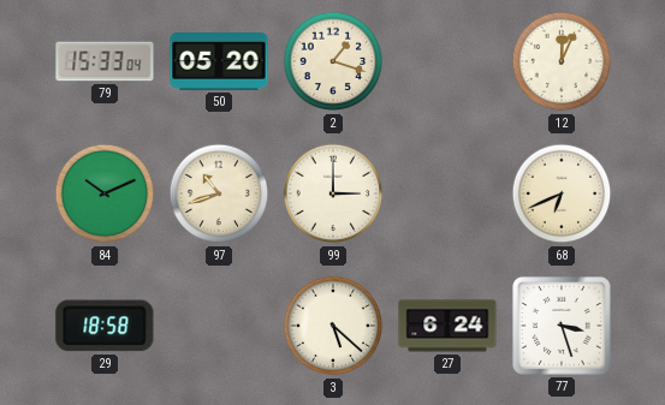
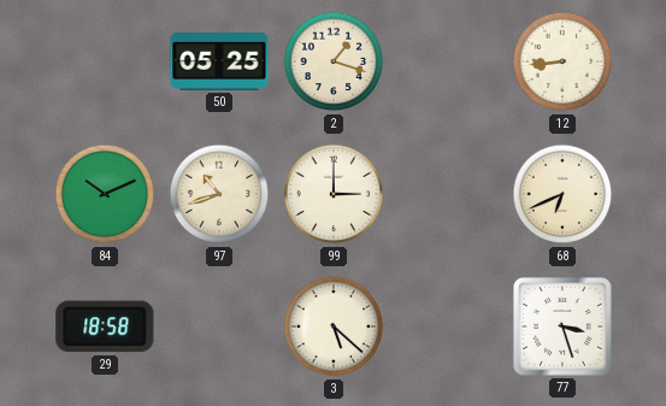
79: 15:33 -> none (105, 61)
50: 05:20 -> 05:25 (219, 63)
12: 12:04 -> 8:44 (562, 61)
27: 6:24 -> none (447, 326)
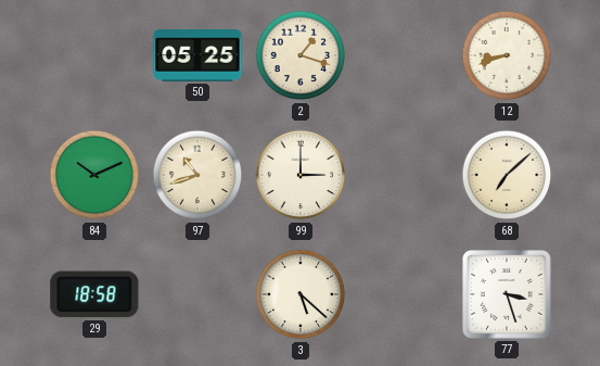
12: 8:44 -> 8:42 (507, 55)
68: 6:41 -> 7:08 (507, 175)
